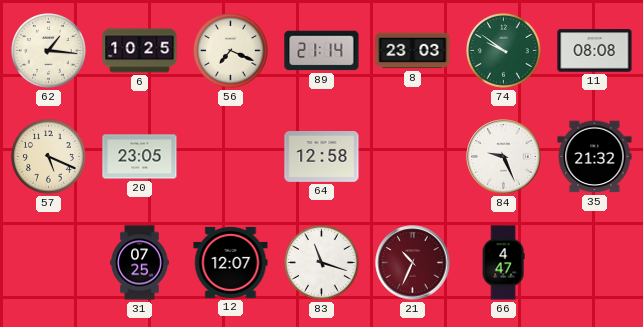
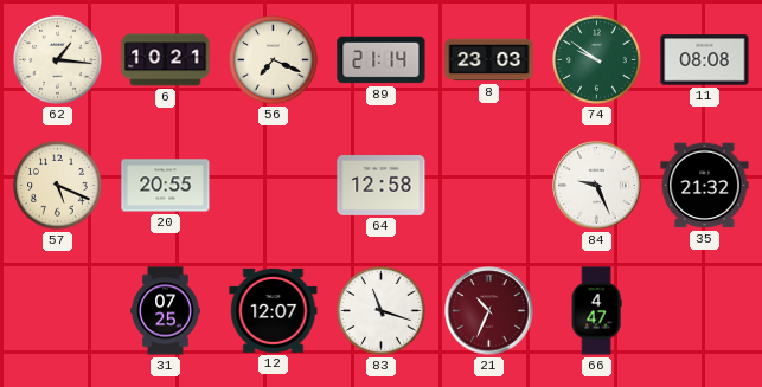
6: 10:25 -> 10:21 (166, 60)
20: 23:05 -> 20:55 (166, 186)
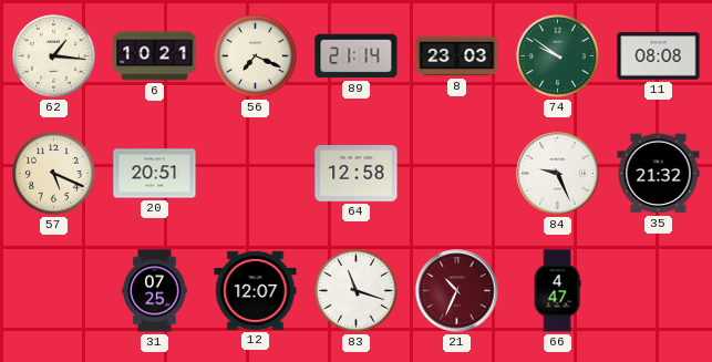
20: 20:55 -> 20:51 (155, 174)
